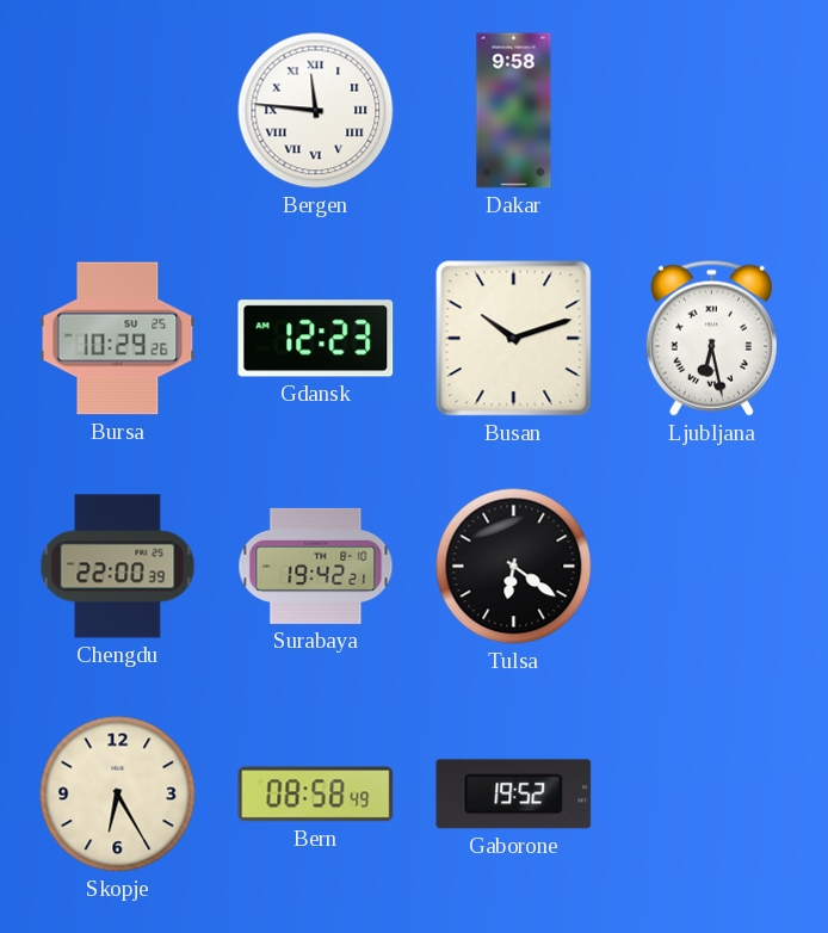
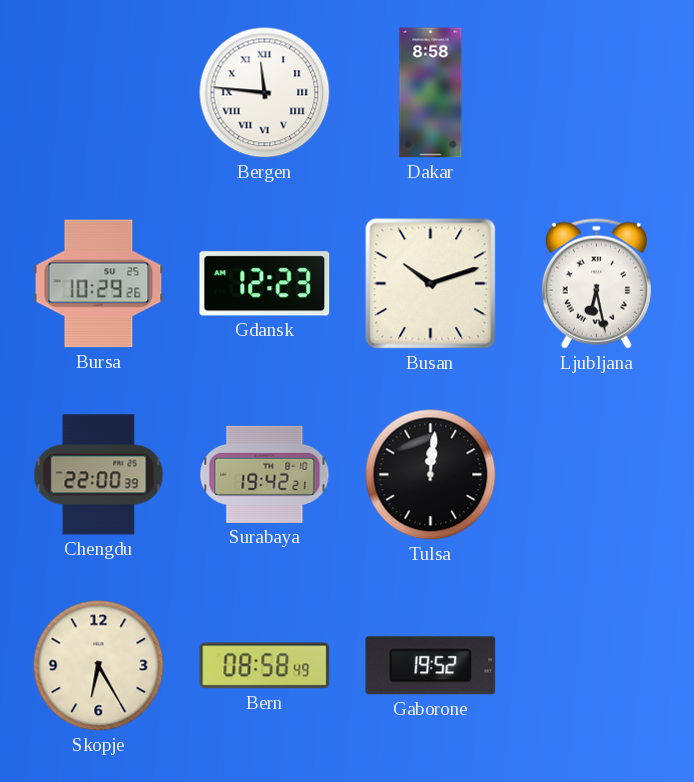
Dakar: 9:58 -> 8:58 (431, 93)
Tulsa: 6:21 -> 12:01 (431, 475)
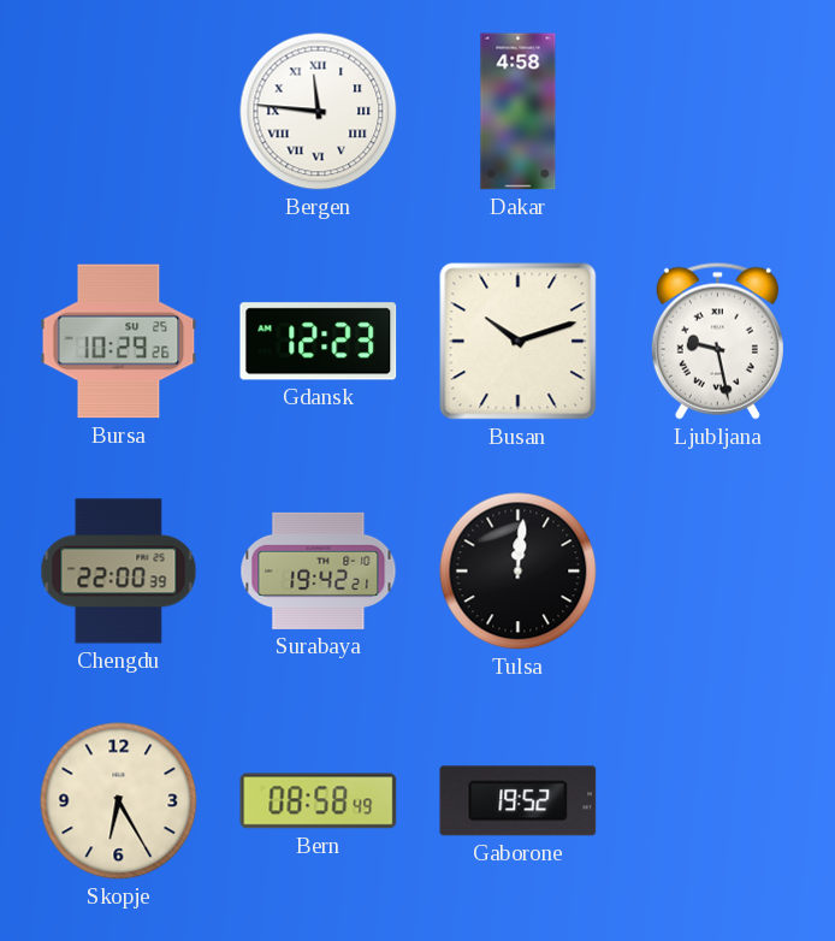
Dakar: 8:58 -> 4:58 (519, 112)
Ljubljana: 6:28 -> 9:28 (717, 341)
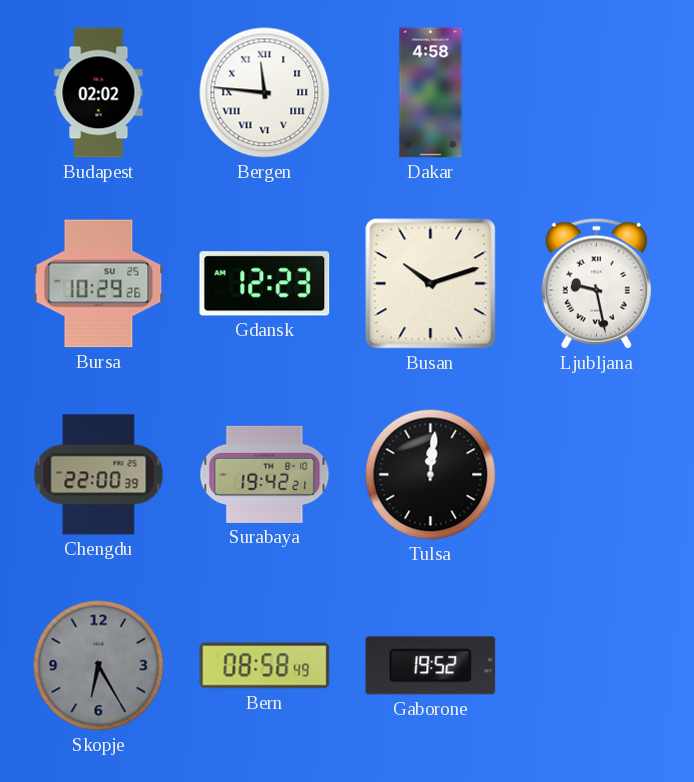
Budapest: none -> 02:02 (99, 93)
Skopje dial: cream -> grey (99, 666)
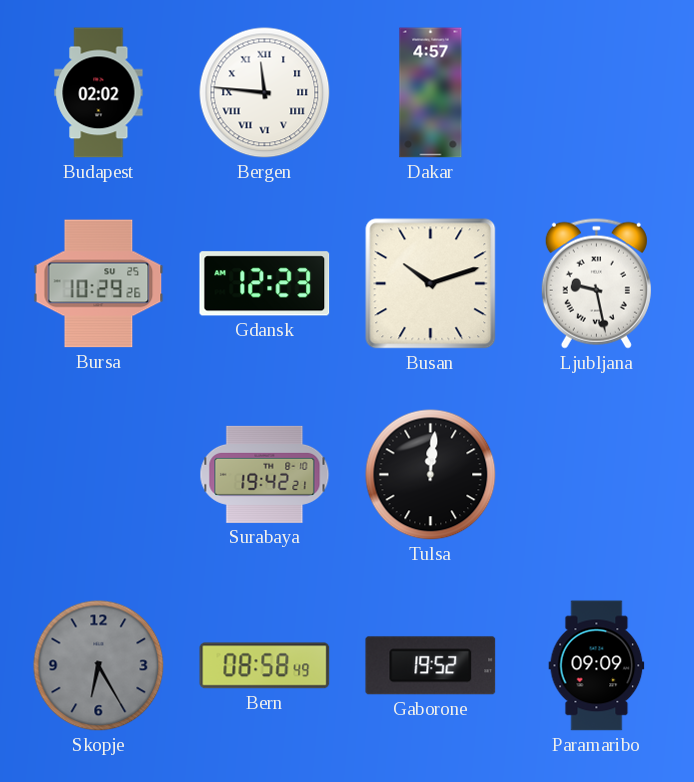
Dakar: 4:58 -> 4:57 (431, 93)
Chengdu: 22:00 -> none (99, 475)
Paramaribo: none -> 09:09 (597, 666)
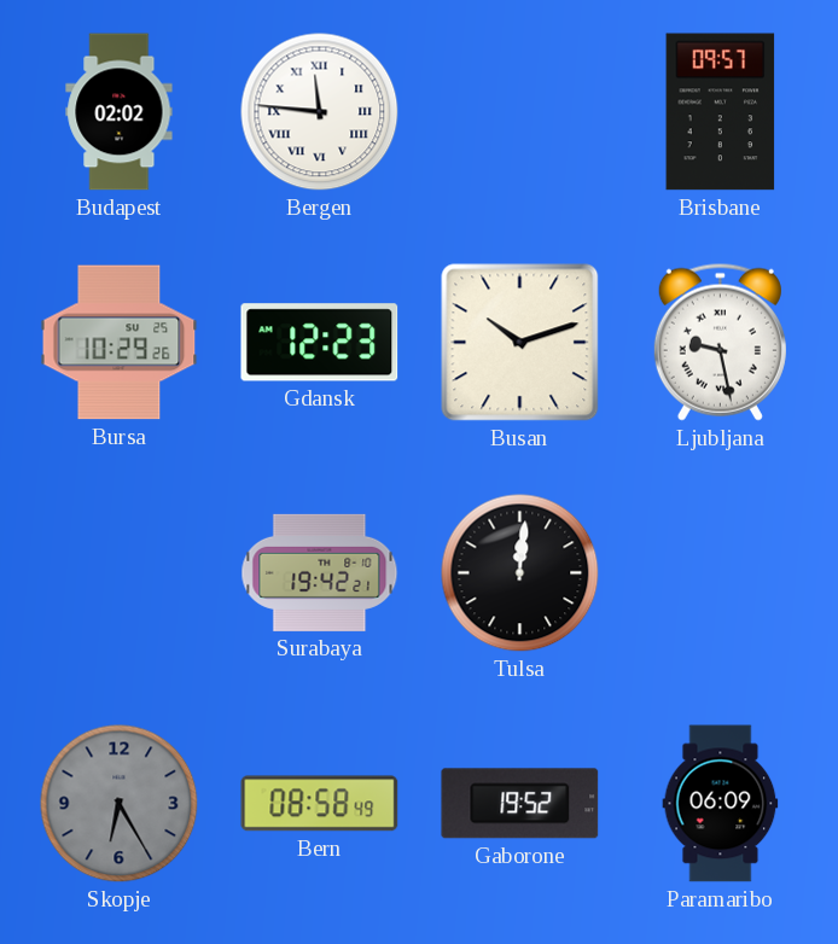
Dakar: 4:57 -> none (431, 93)
Brisbane: none -> 09:57 (721, 112)
Paramaribo: 09:09 -> 06:09 (721, 804)
